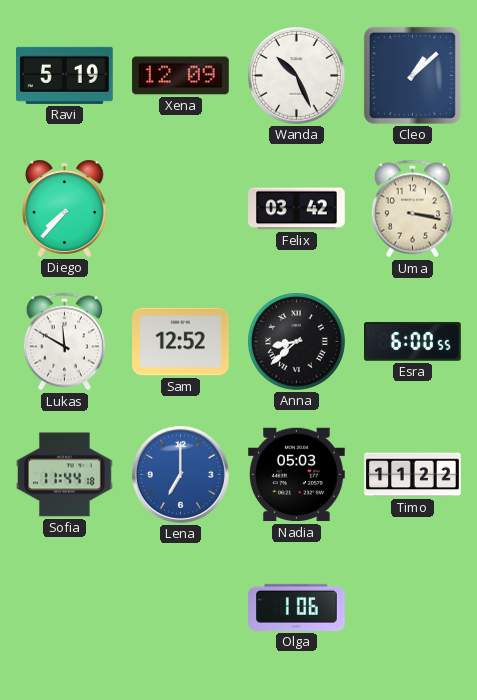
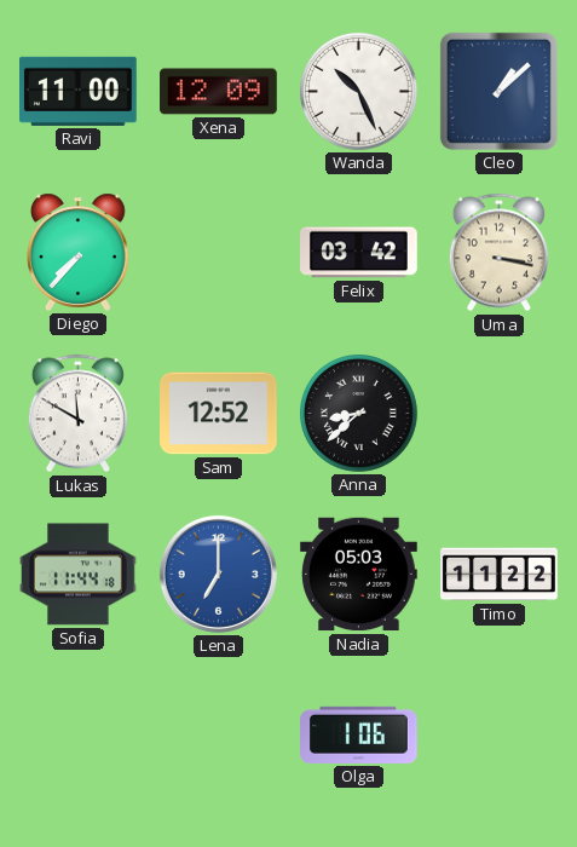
Ravi: 5:19 -> 11:00 (79, 91)
Esra: 6:00 -> none (413, 342)
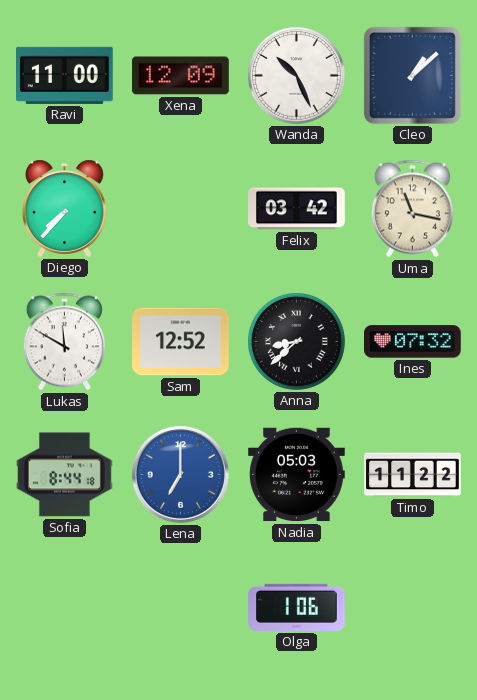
Uma: 3:17 -> 11:17 (412, 209)
Ines: none -> 07:32 (413, 342)
Sofia: 11:44 -> 8:44 (65, 475)
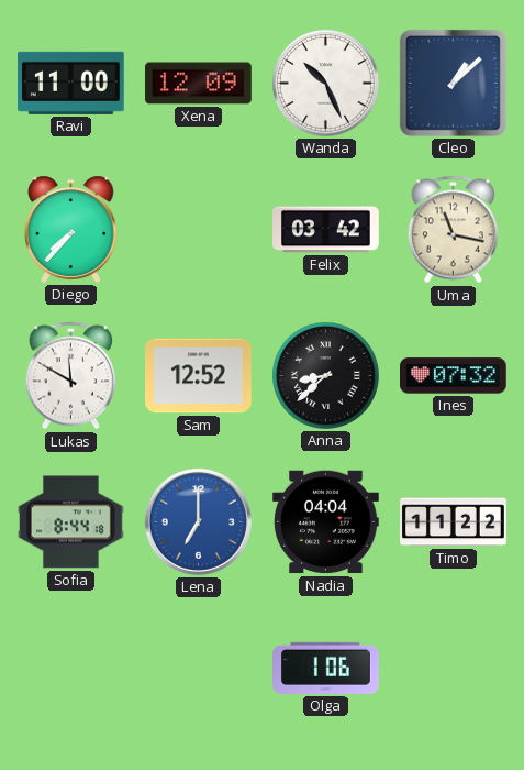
Nadia: 05:03 -> 04:04 (326, 522)
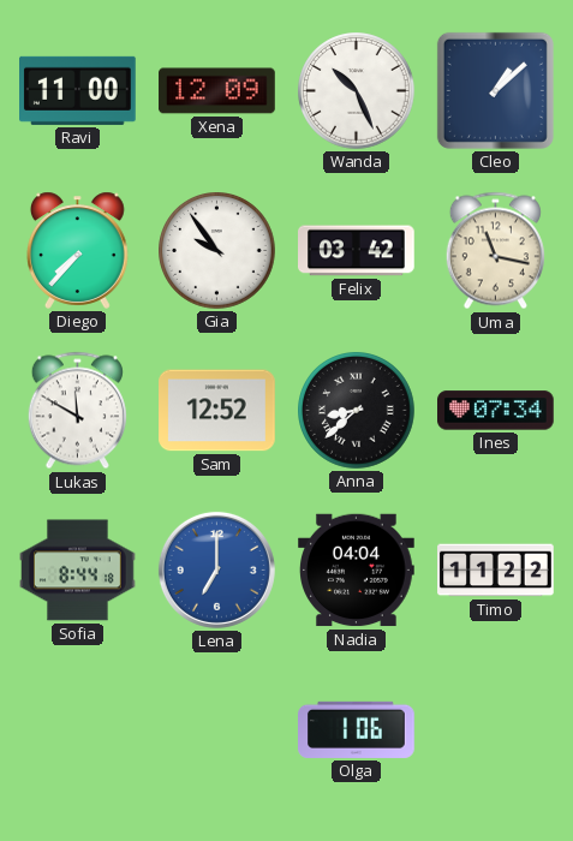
Gia: none -> 9:54 (217, 251)
Ines: 07:32 -> 07:34 (496, 411)
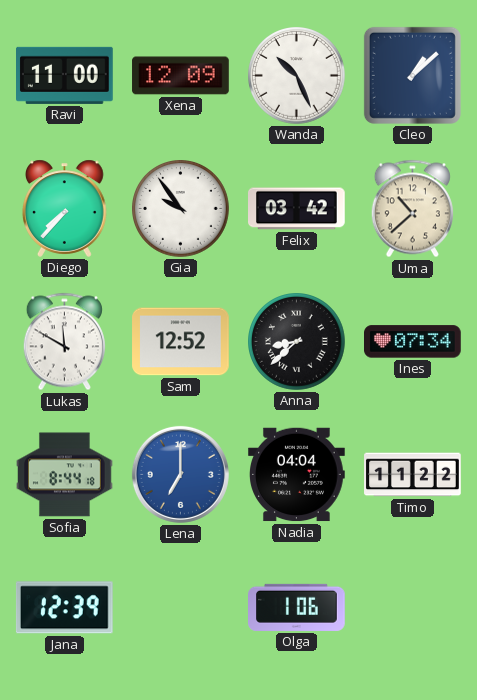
Uma: 11:17 -> 10:38 (412, 209)
Jana: none -> 12:39 (64, 608)
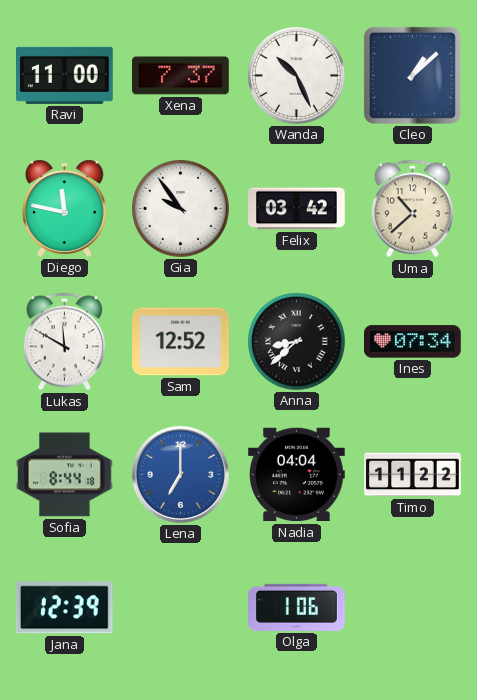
Xena: 12:09 -> 7:37 (181, 76)
Diego: 7:37 -> 11:47 (64, 208)
